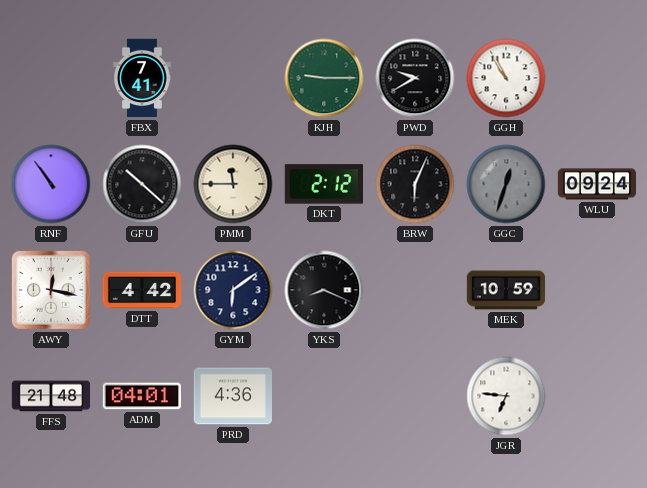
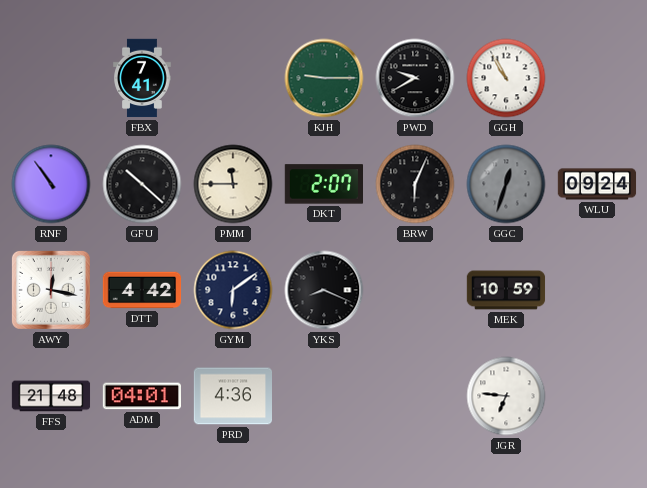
DKT: 2:12 -> 2:07 (323, 184)
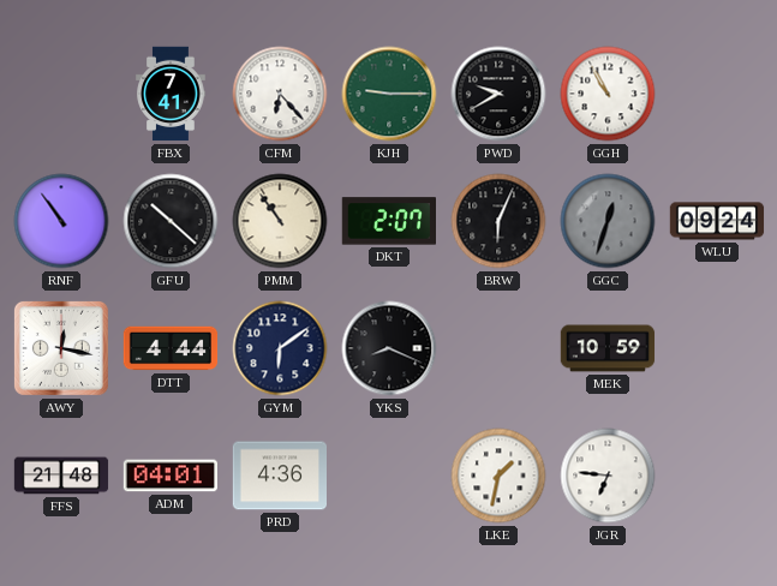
CFM: none -> 6:23 (280, 94)
PMM: 11:45 -> 10:54 (280, 221)
DTT: 4:42 -> 4:44 (171, 348)
LKE: none -> 1:32 (498, 476)
